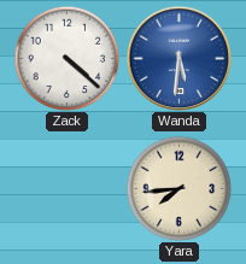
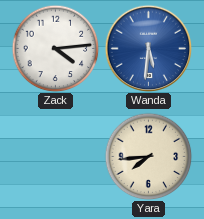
Zack: 4:22 -> 4:14 (55, 48)
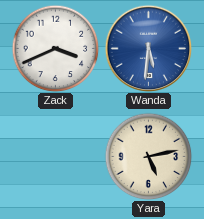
Zack: 4:14 -> 3:41 (55, 48)
Yara: 7:44 -> 5:13 (148, 156)
